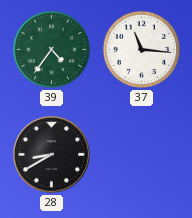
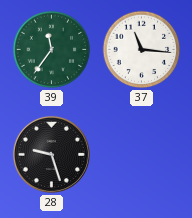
39: 4:36 -> 11:36 (52, 50)
28: 8:40 -> 9:27 (51, 154)
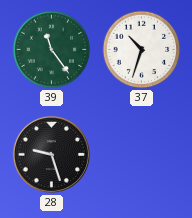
39: 11:36 -> 11:24 (52, 50)
37: 11:16 -> 10:33 (142, 50)
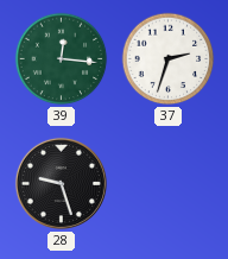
39: 11:24 -> 12:16 (62, 59)
37: 10:33 -> 2:33 (169, 59)
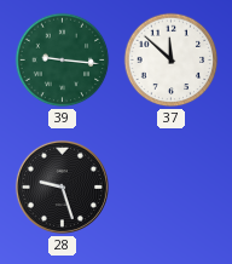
39: 12:16 -> 9:16 (63, 61)
37: 2:33 -> 11:52 (172, 61)
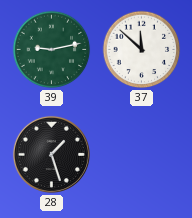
39: 9:16 -> 9:13 (52, 50)
28: 9:27 -> 1:27 (51, 154)
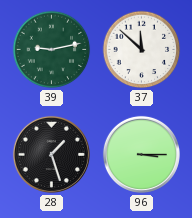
96: none -> 3:15 (141, 154)
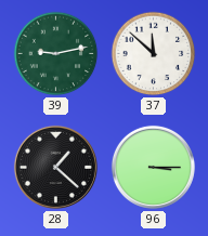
28: 1:27 -> 1:22 (55, 167)
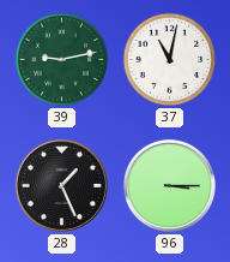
37: 11:52 -> 11:02 (170, 60)
28: 1:22 -> 1:26 (61, 185)
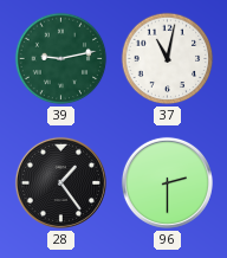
28: 1:26 -> 1:24 (60, 182)
96: 3:15 -> 2:30 (167, 182)
